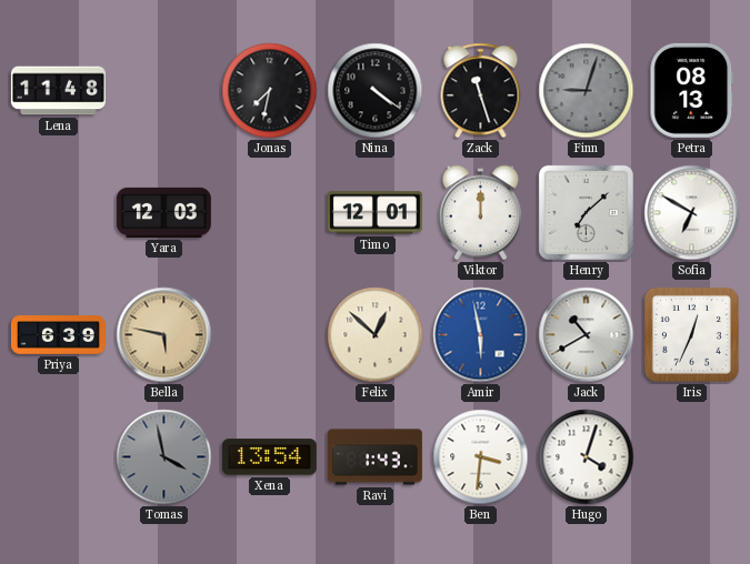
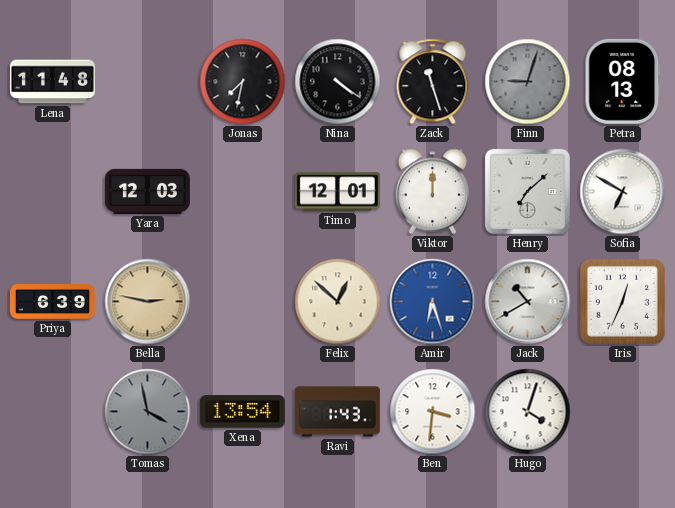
Bella: 5:47 -> 2:47 (148, 302)
Amir: 5:58 -> 6:27 (433, 302)
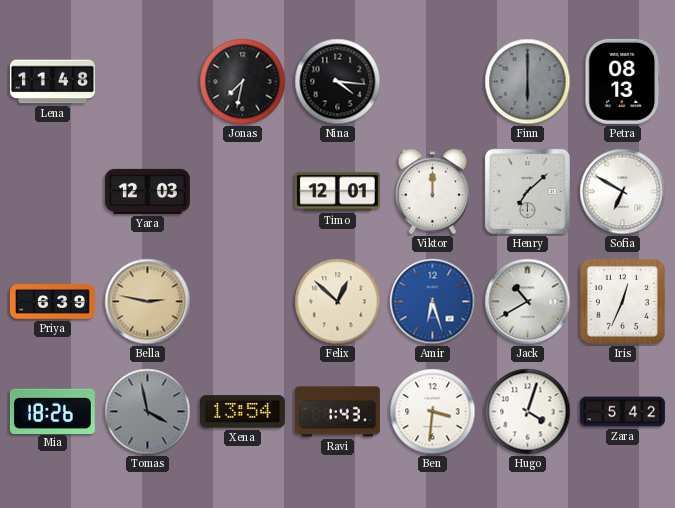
Nina: 4:21 -> 4:16 (338, 82)
Zack: 11:27 -> none (433, 82)
Finn: 9:03 -> 6:00 (528, 82)
Mia: none -> 18:26 (52, 411)
Zara: none -> 5:42 (622, 412)
